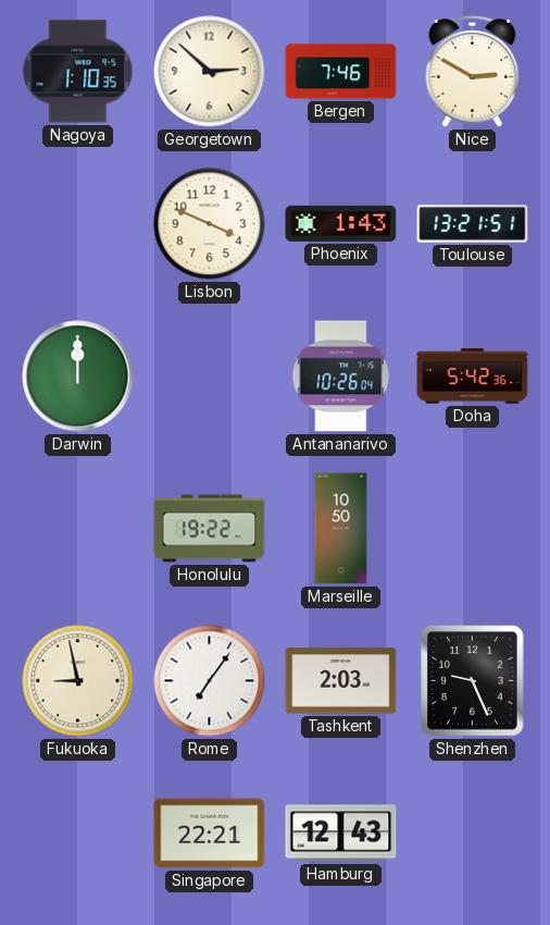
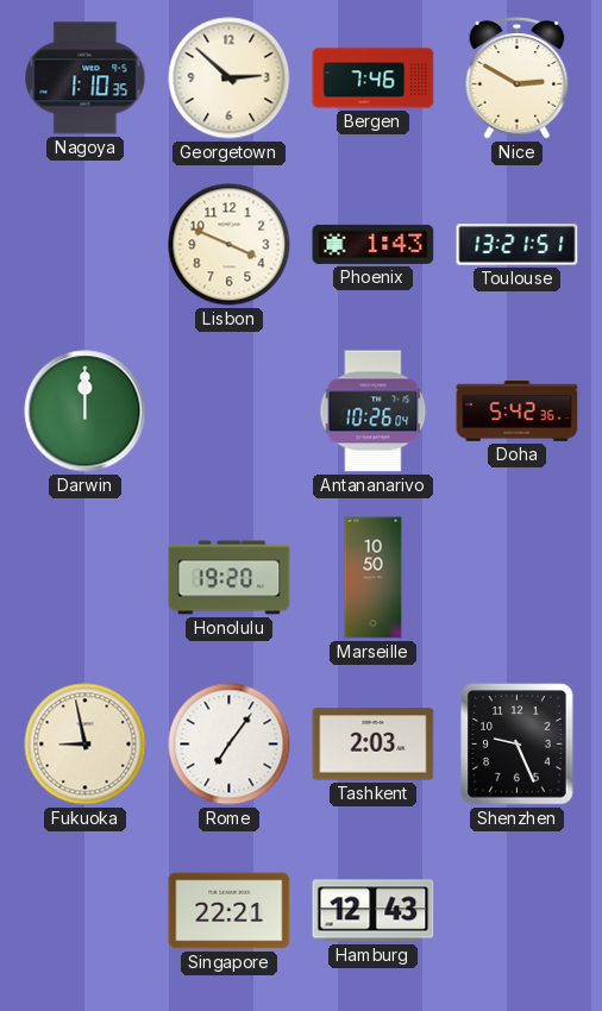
Honolulu: 19:22 -> 19:20 (230, 578)
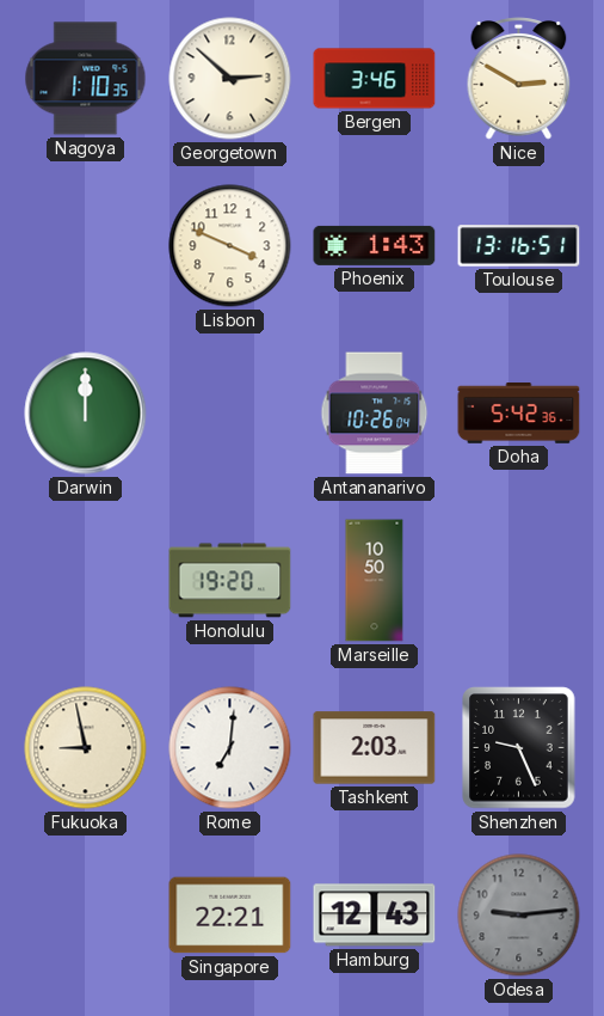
Bergen: 7:46 -> 3:46 (375, 79)
Toulouse: 13:21 -> 13:16 (519, 246)
Rome: 7:06 -> 7:01 (230, 748)
Odesa: none -> 9:14 (519, 916)
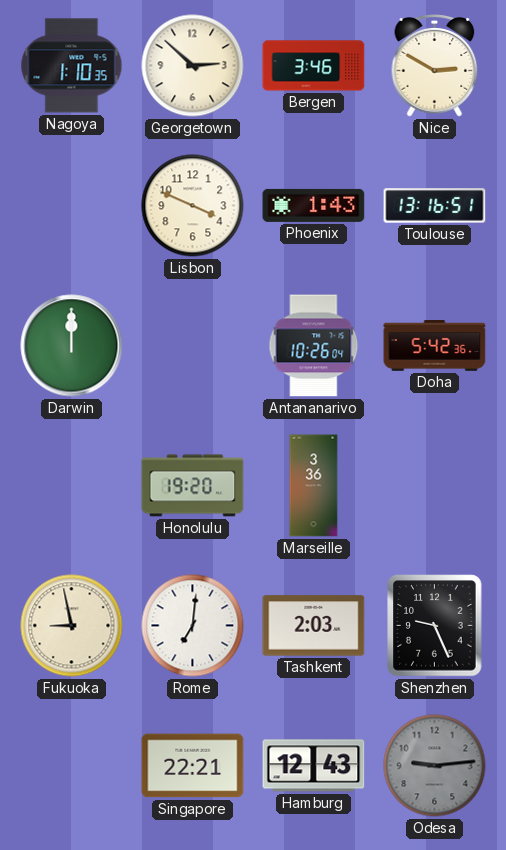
Marseille: 10:50 -> 3:36 (314, 486)
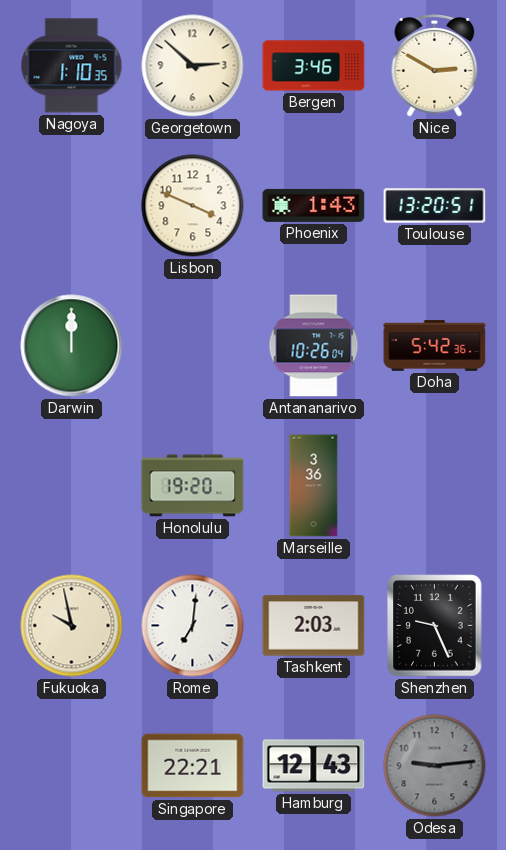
Toulouse: 13:16 -> 13:20 (435, 206)
Fukuoka: 8:58 -> 9:58 (72, 626)
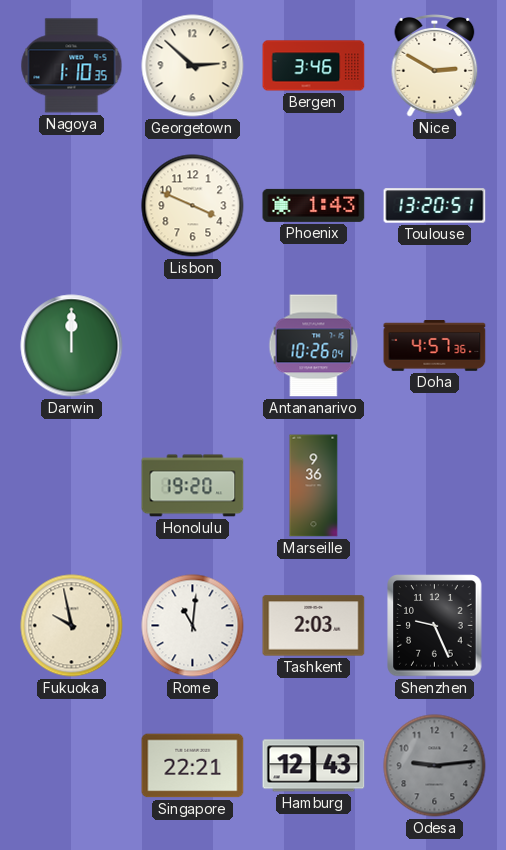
Doha: 5:42 -> 4:57 (435, 346)
Marseille: 3:36 -> 9:36 (314, 486)
Rome: 7:01 -> 11:01 (193, 626)
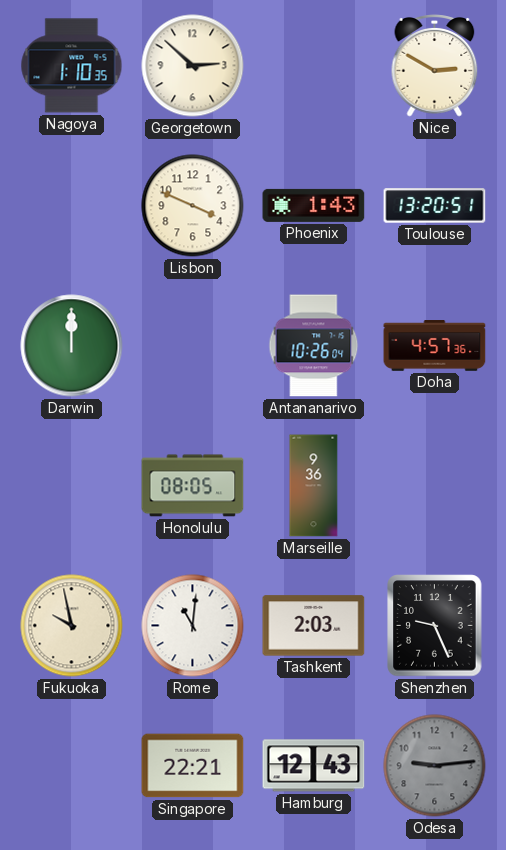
Bergen: 3:46 -> none (314, 66)
Honolulu: 19:20 -> 08:05 (193, 486)
